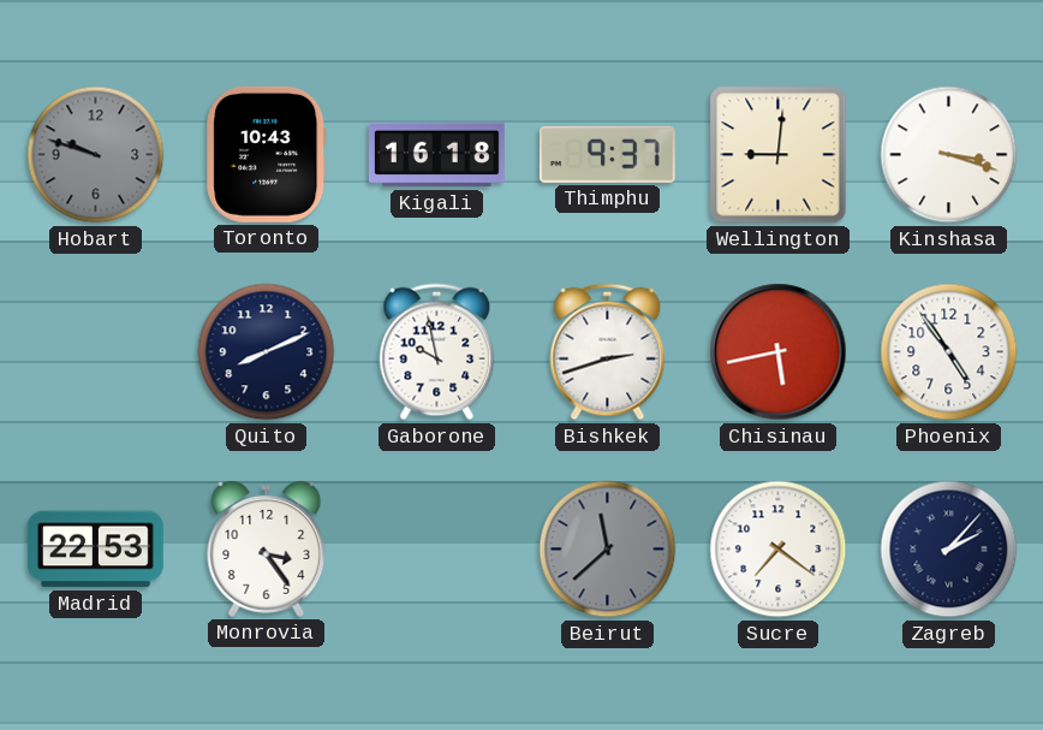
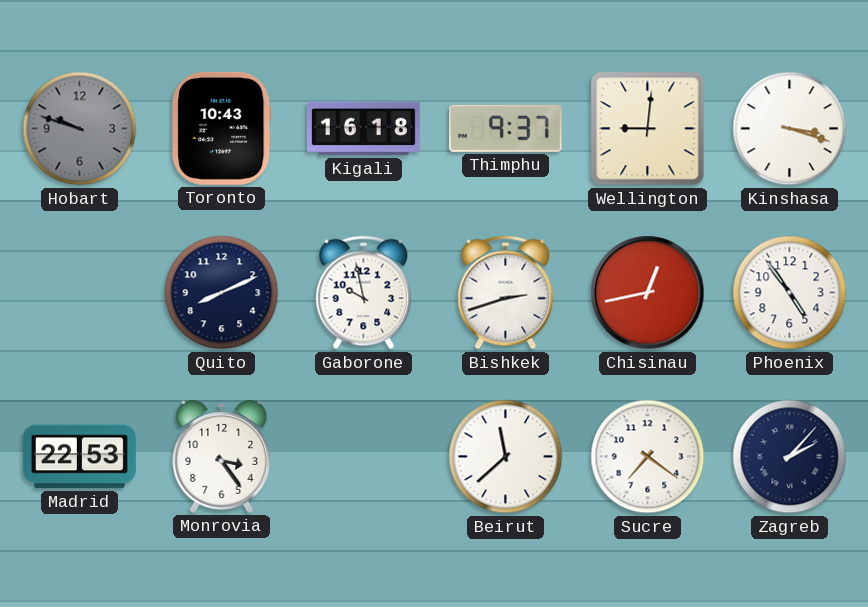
Chisinau: 5:43 -> 12:43 (648, 293)
Beirut dial: grey -> white (506, 457)
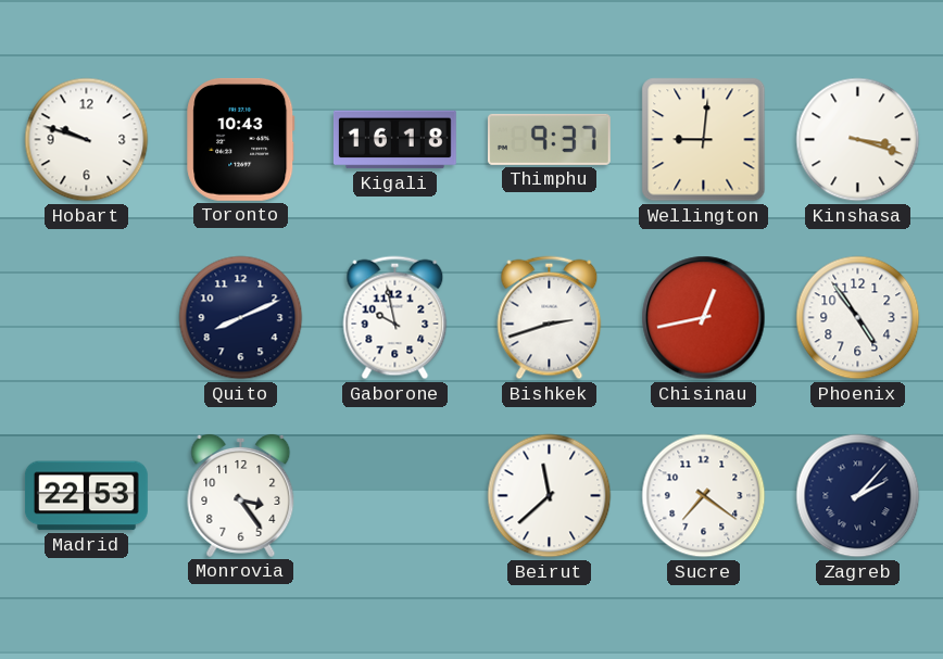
Hobart dial: grey -> white (87, 140)
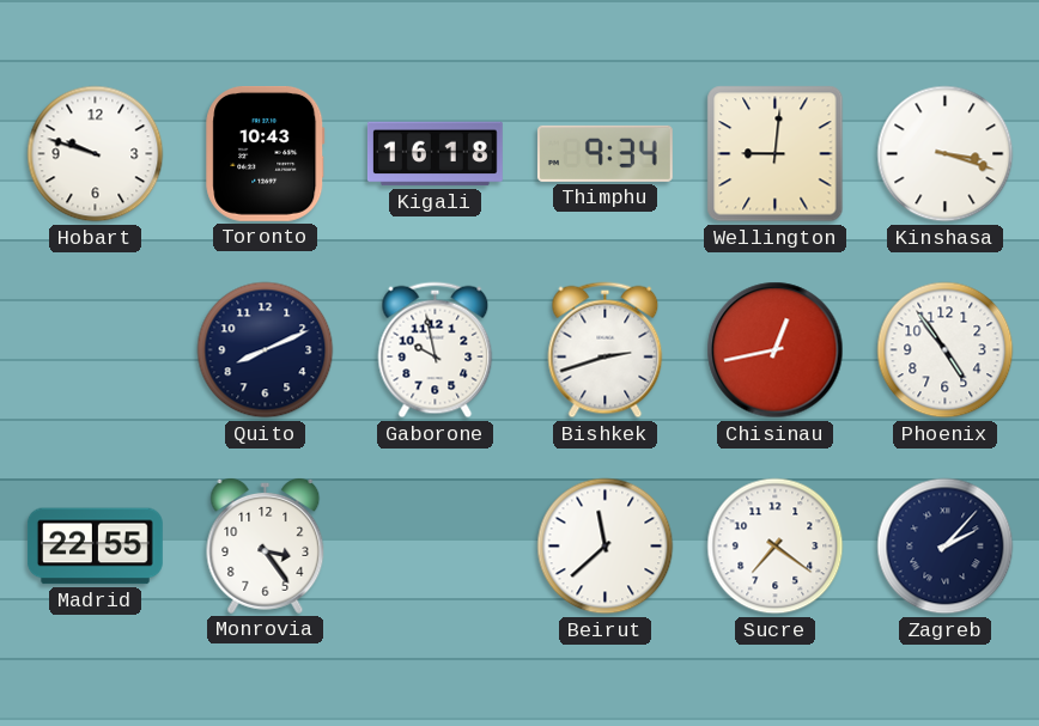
Thimphu: 9:37 -> 9:34 (604, 153)
Madrid: 22:53 -> 22:55 (95, 547)
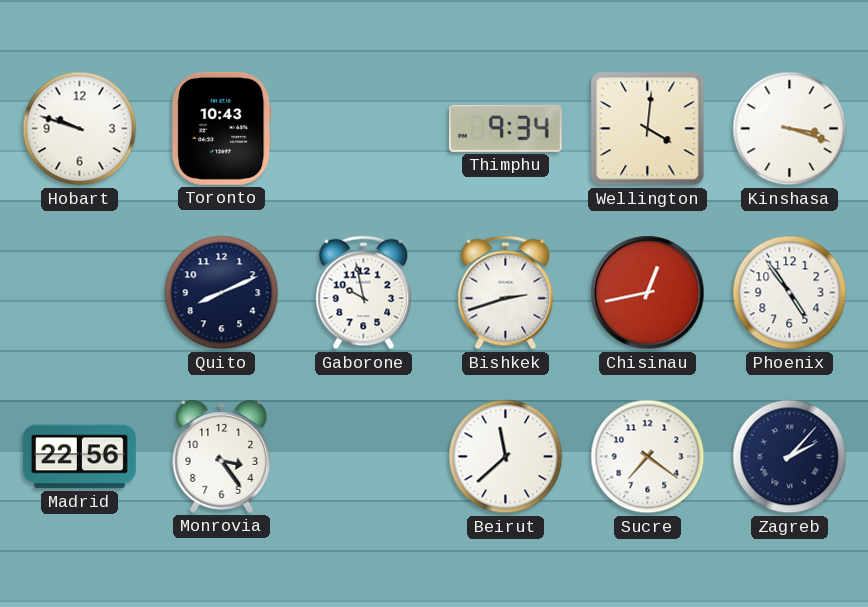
Kigali: 16:18 -> none (435, 154)
Wellington: 9:01 -> 4:01 (648, 129)
Madrid: 22:55 -> 22:56 (79, 457)
